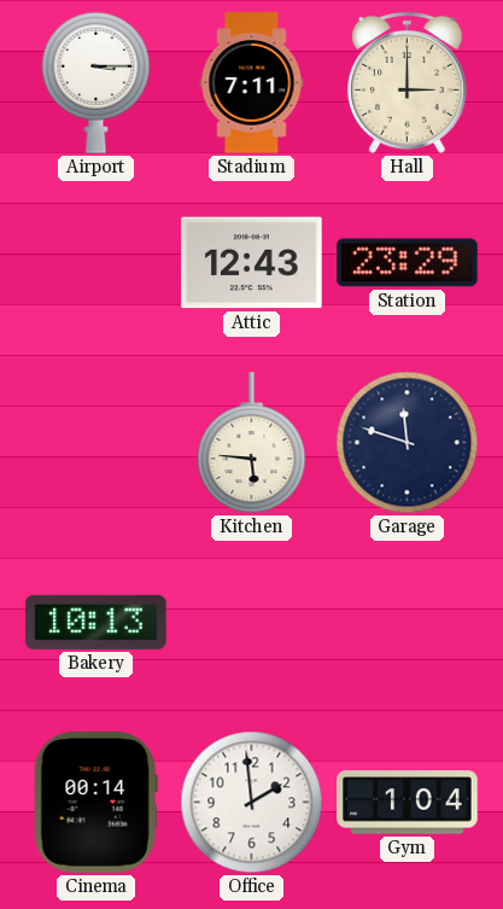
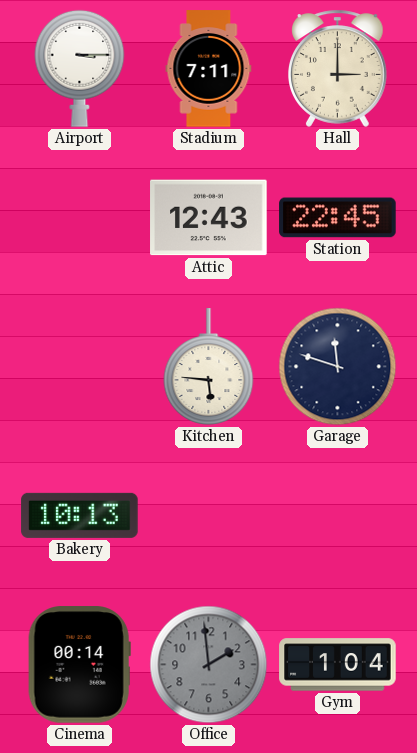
Station: 23:29 -> 22:45 (338, 218)
Office dial: white -> grey (209, 665)
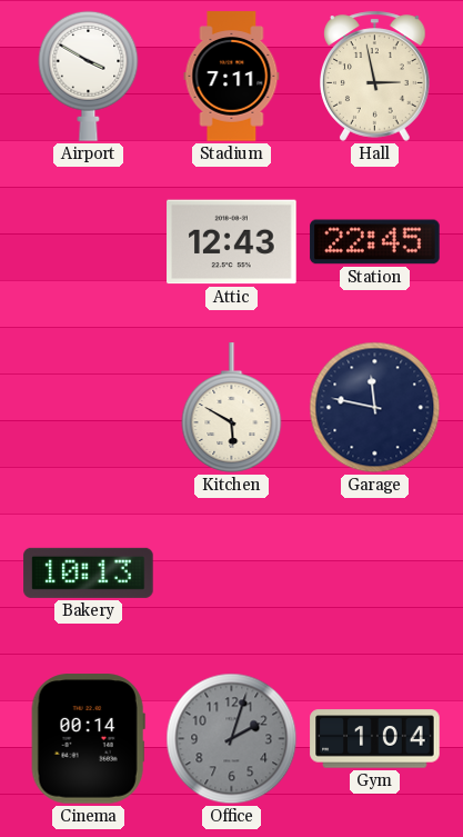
Airport: 3:15 -> 3:50 (89, 76)
Hall: 3:00 -> 2:58 (375, 76)
Kitchen: 5:46 -> 5:50 (232, 408)
Garage: 11:48 -> 11:47 (375, 408)
Office: 1:59 -> 2:03 (232, 739)
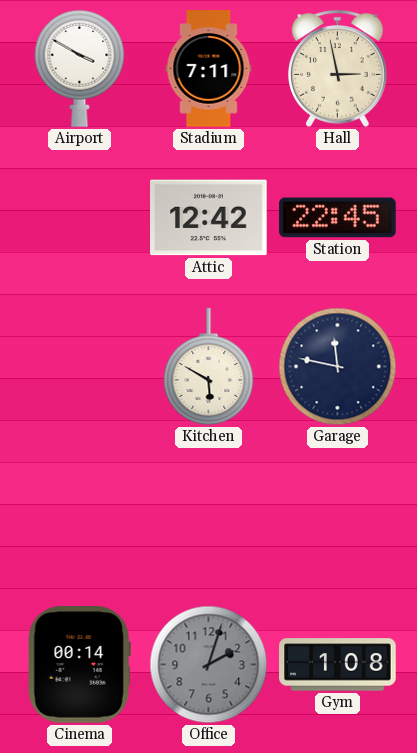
Attic: 12:43 -> 12:42 (209, 218)
Bakery: 10:13 -> none (89, 572)
Gym: 1:04 -> 1:08 (338, 665)
